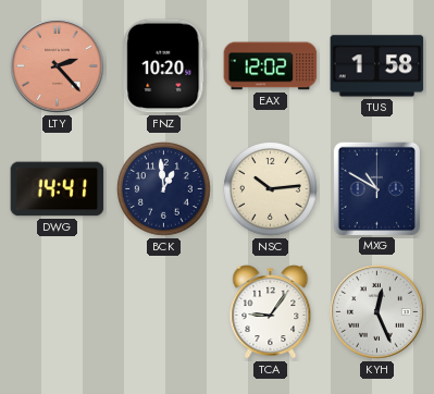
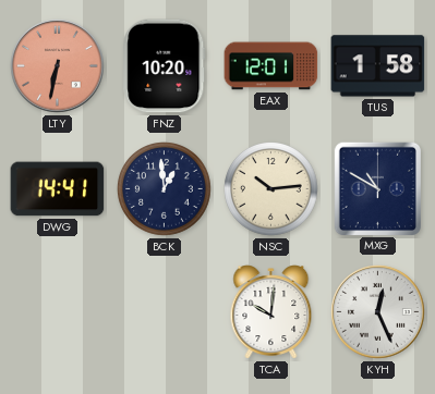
LTY: 2:23 -> 6:32 (58, 66)
EAX: 12:02 -> 12:01 (271, 66)
TCA: 9:06 -> 10:01 (271, 312)
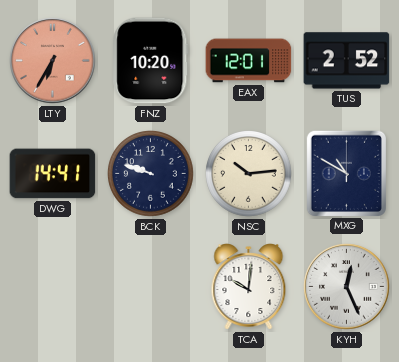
LTY: 6:32 -> 6:35 (53, 61)
TUS: 1:58 -> 2:52 (347, 61)
BCK: 12:59 -> 9:48 (151, 174)
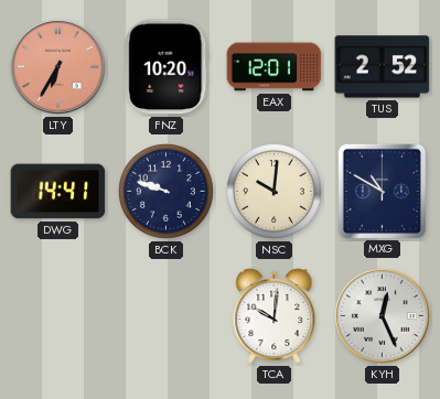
NSC: 10:14 -> 10:01 (275, 192)
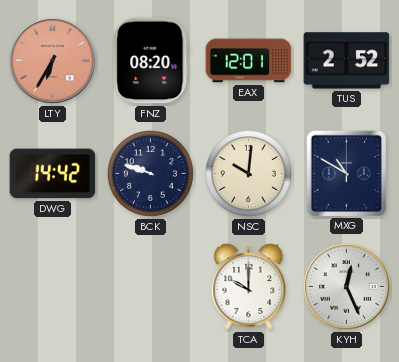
FNZ: 10:20 -> 08:20 (151, 61)
DWG: 14:41 -> 14:42 (53, 174)
TCA: 10:01 -> 10:00 (249, 287)
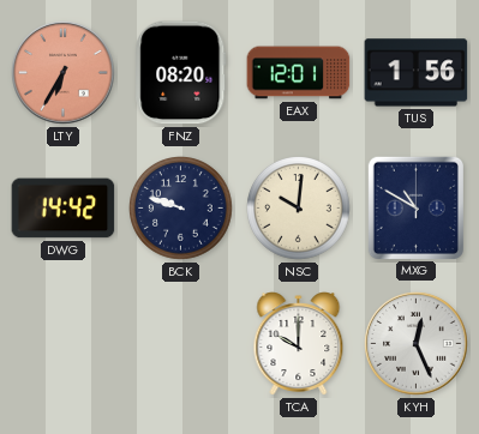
TUS: 2:52 -> 1:56 (417, 73)
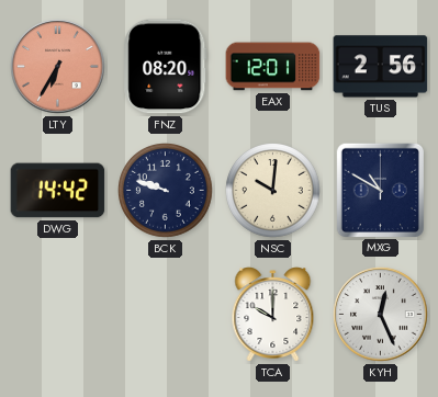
TUS: 1:56 -> 2:56 (381, 67)
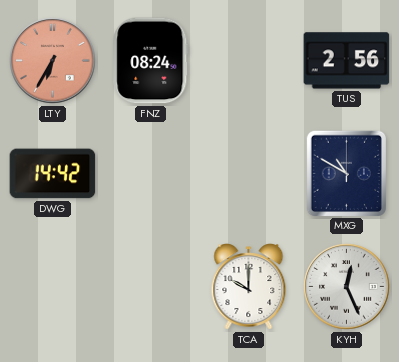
FNZ: 08:20 -> 08:24 (151, 61)
EAX: 12:01 -> none (273, 67)
BCK: 9:48 -> none (166, 191)
NSC: 10:01 -> none (273, 191)
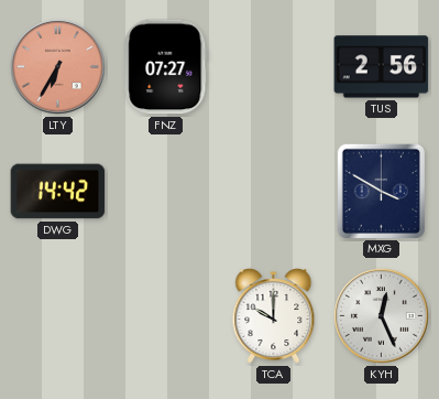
FNZ: 08:24 -> 07:27 (166, 67)
MXG: 10:50 -> 3:50 (381, 191)
